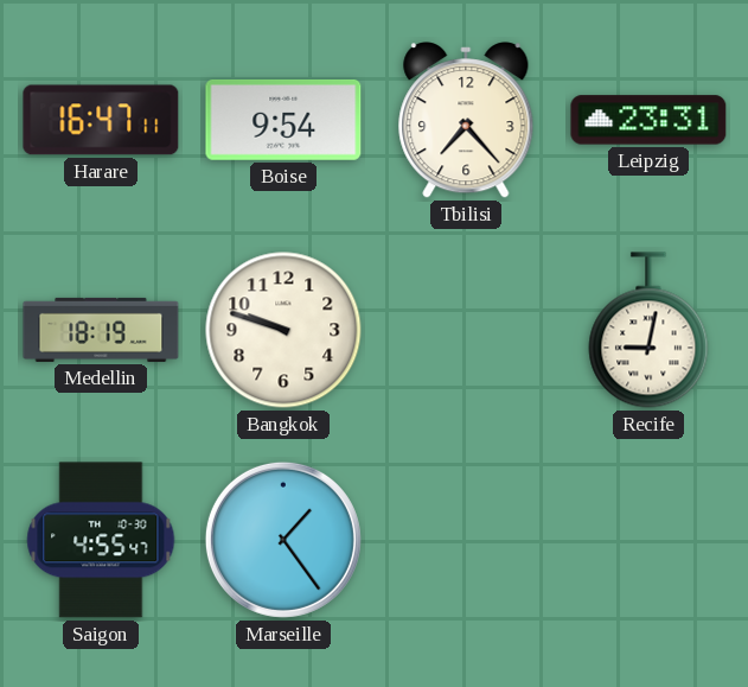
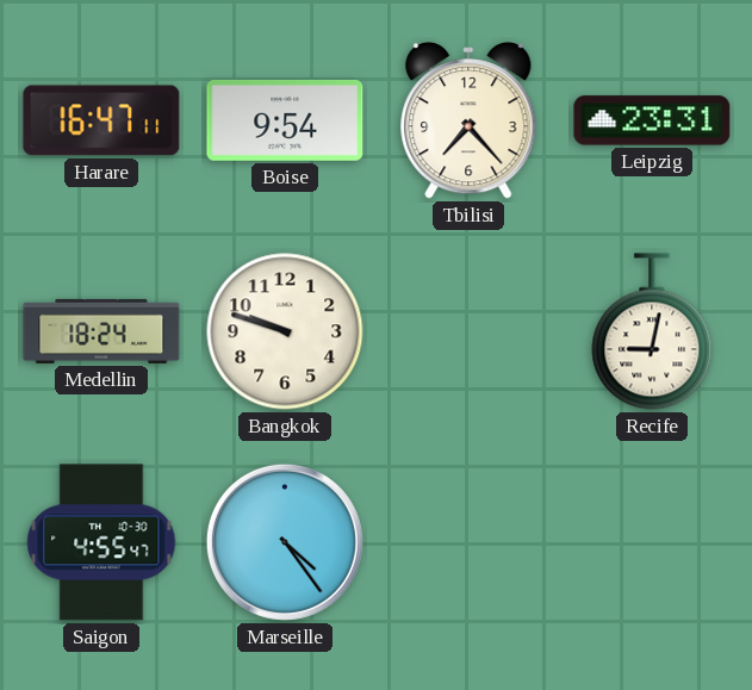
Medellin: 18:19 -> 18:24 (101, 331)
Marseille: 1:24 -> 4:24 (285, 542)
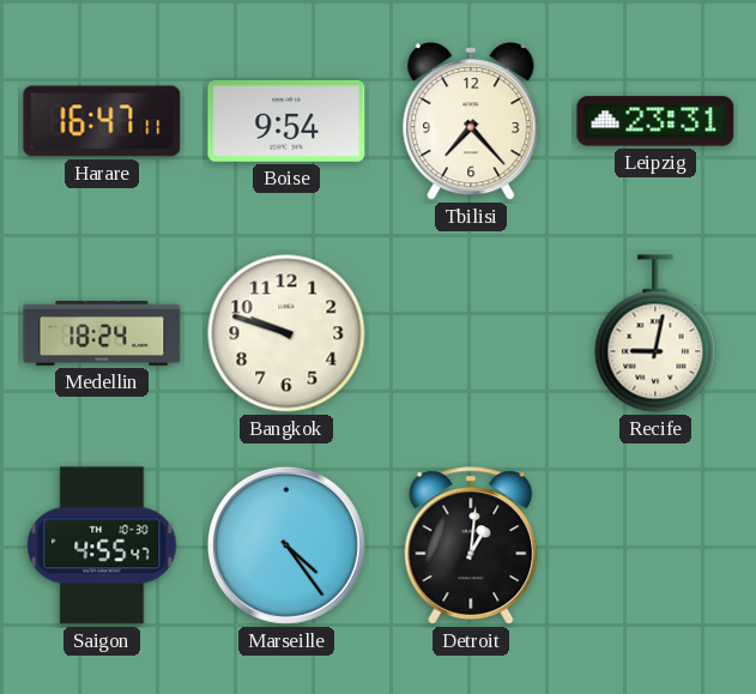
Detroit: none -> 1:01 (471, 545)
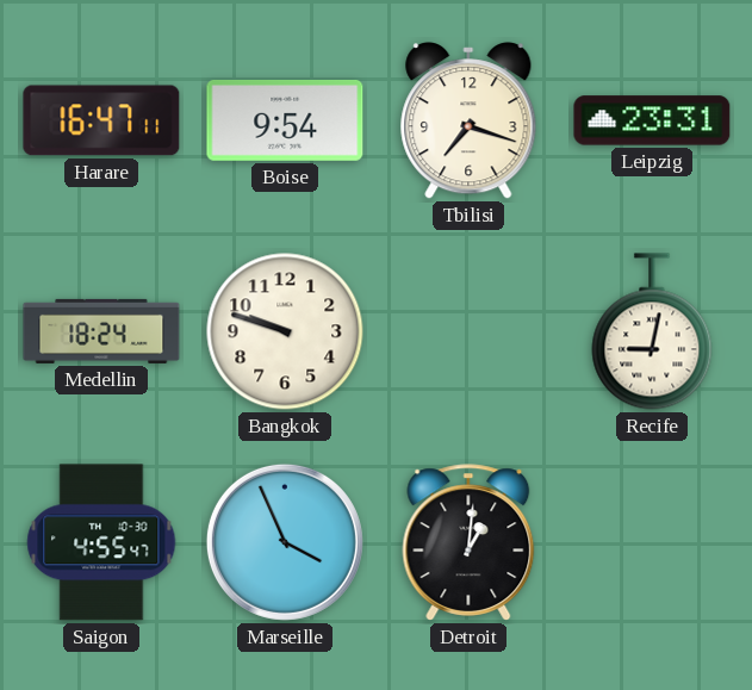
Tbilisi: 7:23 -> 7:18 (468, 120)
Marseille: 4:24 -> 3:56 (285, 542)
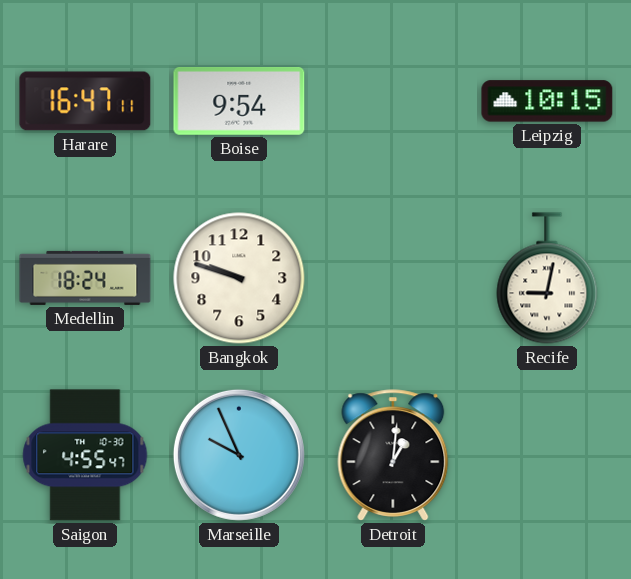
Tbilisi: 7:18 -> none (468, 120)
Leipzig: 23:31 -> 10:15 (547, 101)
Marseille: 3:56 -> 9:56 (239, 455)
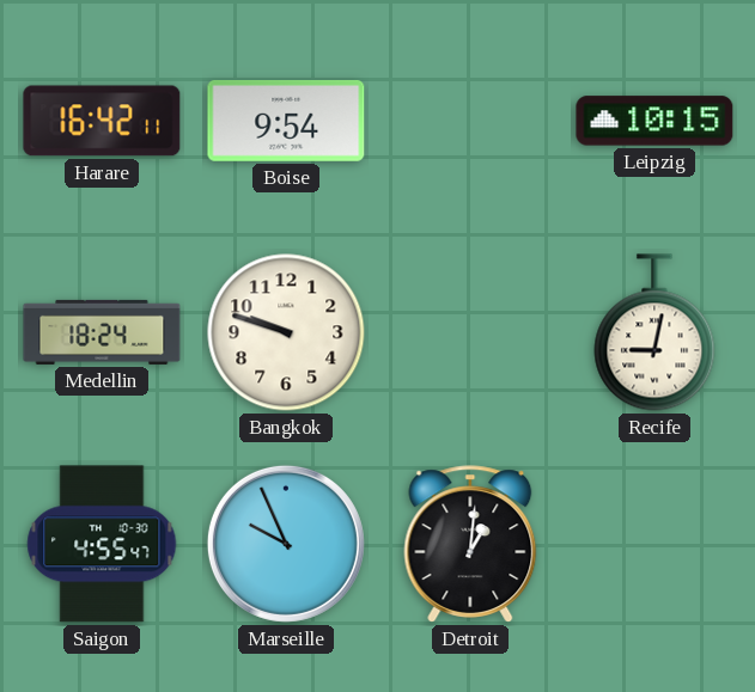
Harare: 16:47 -> 16:42 (102, 121)
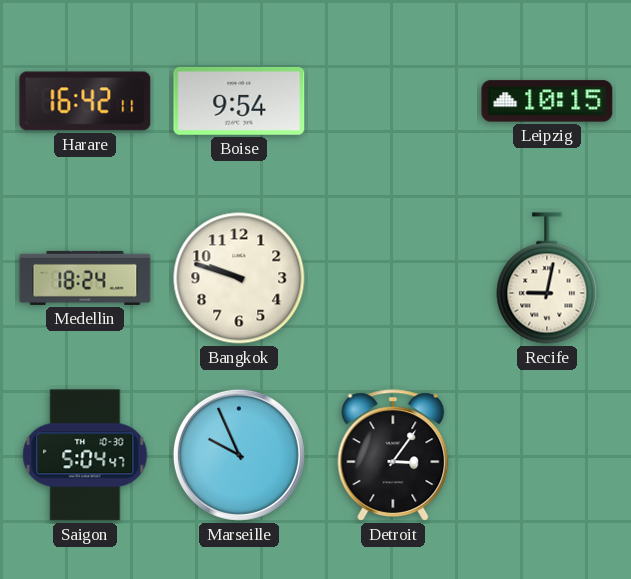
Saigon: 4:55 -> 5:04 (85, 455)
Detroit: 1:01 -> 3:06 (393, 455)
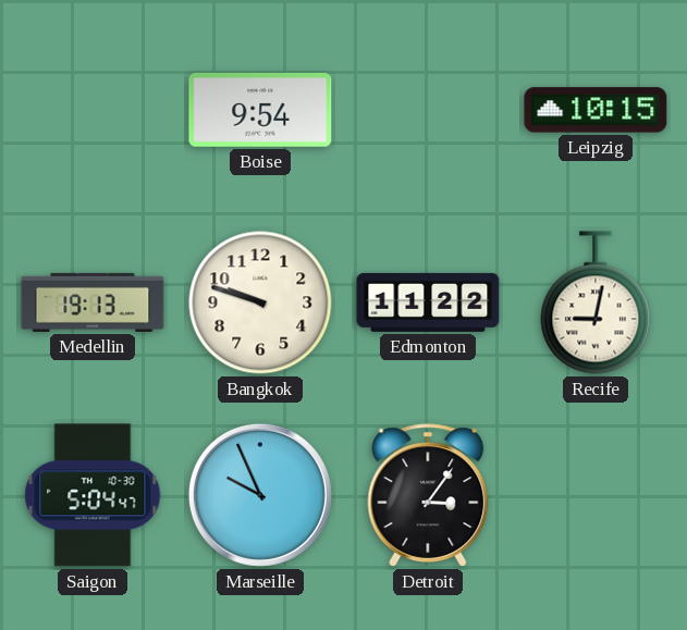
Harare: 16:42 -> none (85, 101)
Medellin: 18:24 -> 19:13 (93, 302)
Edmonton: none -> 11:22 (428, 302)
